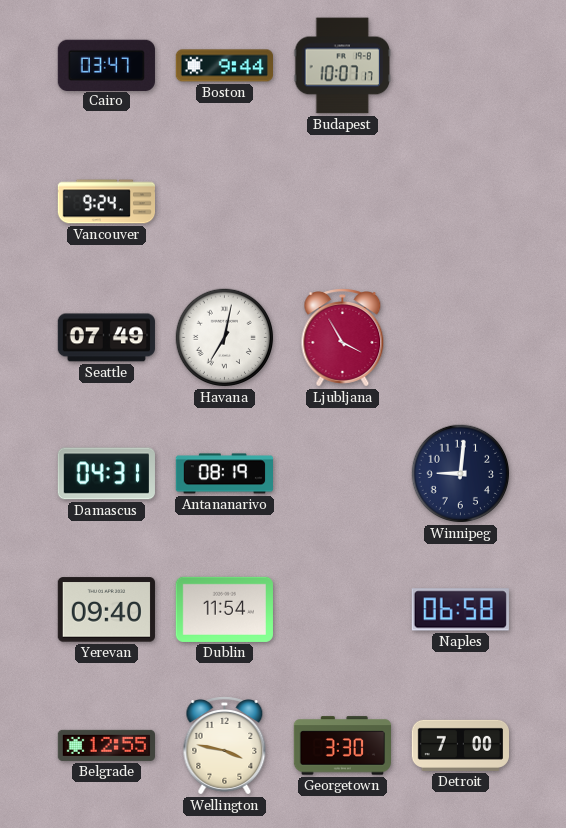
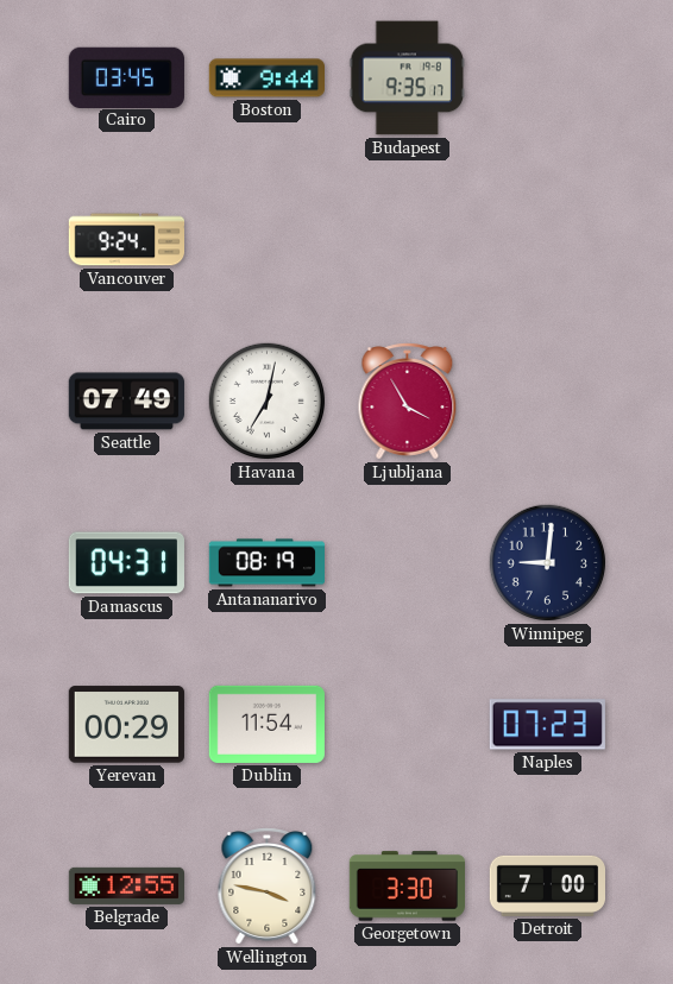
Cairo: 03:47 -> 03:45 (126, 77)
Budapest: 10:07 -> 9:35 (407, 78)
Yerevan: 09:40 -> 00:29 (126, 725)
Naples: 06:58 -> 07:23 (547, 725)
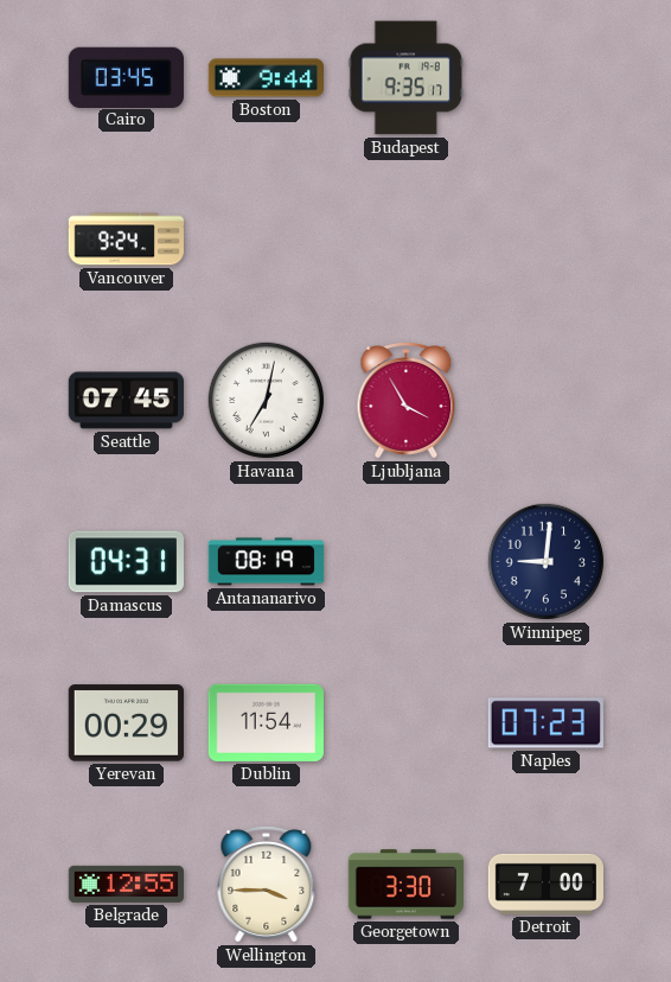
Seattle: 07:49 -> 07:45 (126, 401)
Wellington: 3:47 -> 3:45 (267, 885)
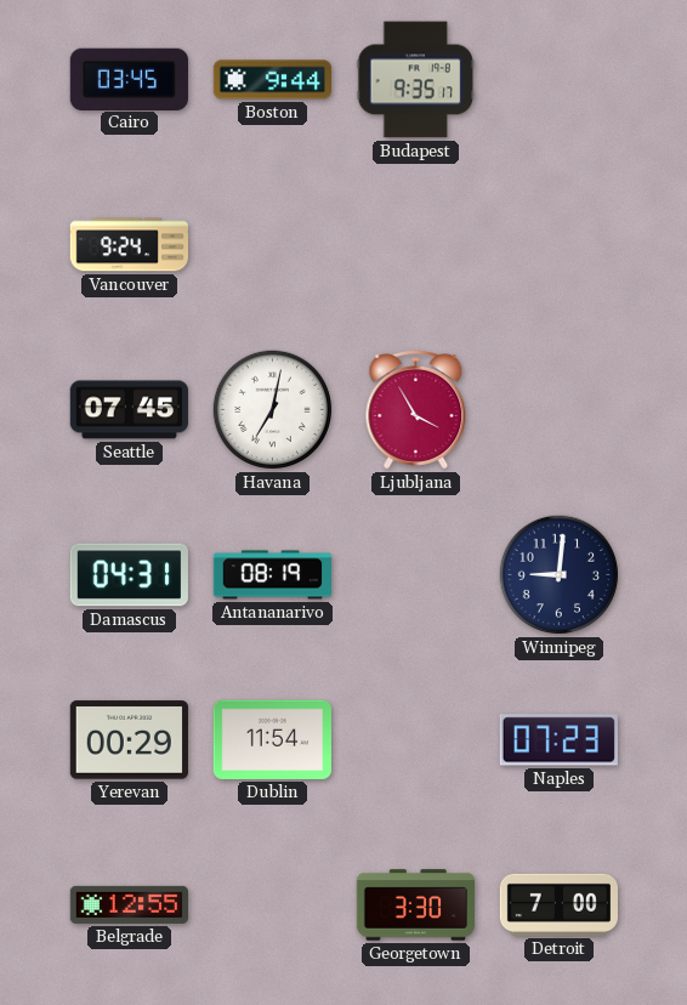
Wellington: 3:45 -> none (267, 885)
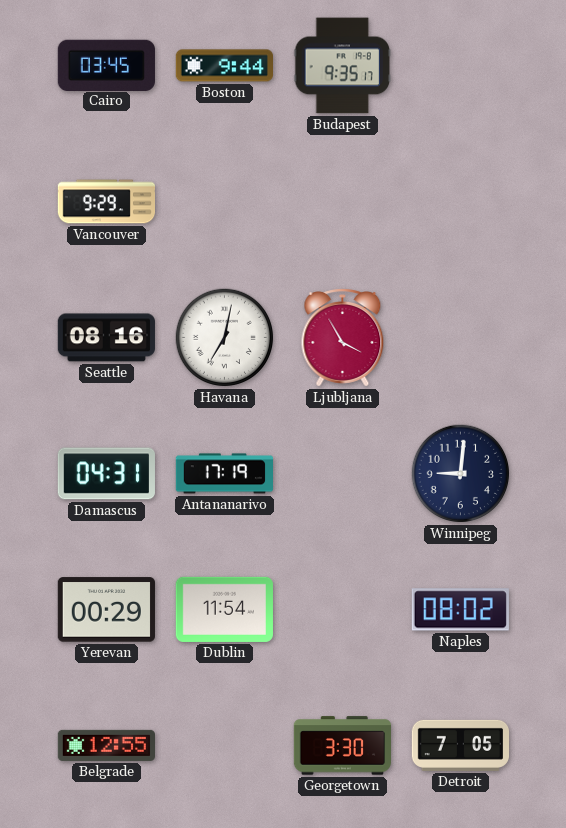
Vancouver: 9:24 -> 9:29 (106, 202)
Seattle: 07:45 -> 08:16 (106, 338)
Antananarivo: 08:19 -> 17:19 (224, 474)
Naples: 07:23 -> 08:02 (460, 610)
Detroit: 7:00 -> 7:05 (461, 745)
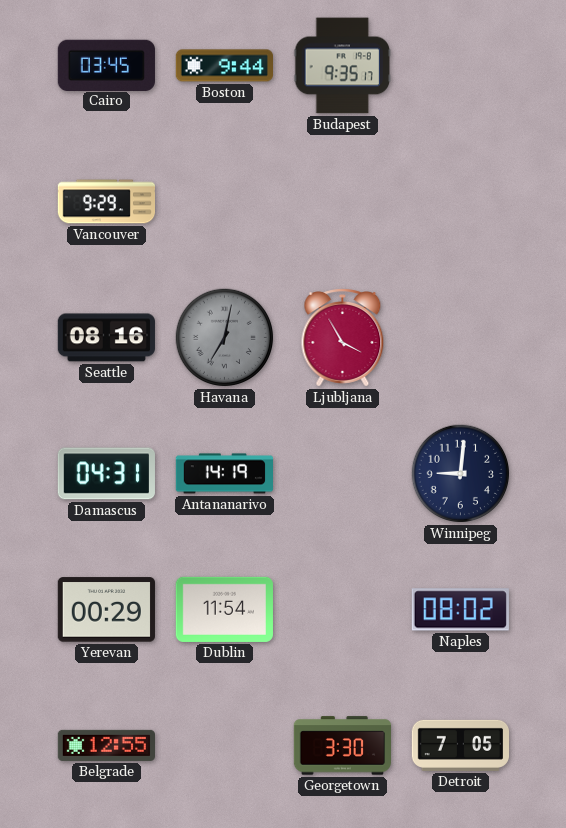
Havana dial: white -> grey (225, 338)
Antananarivo: 17:19 -> 14:19 (224, 474)
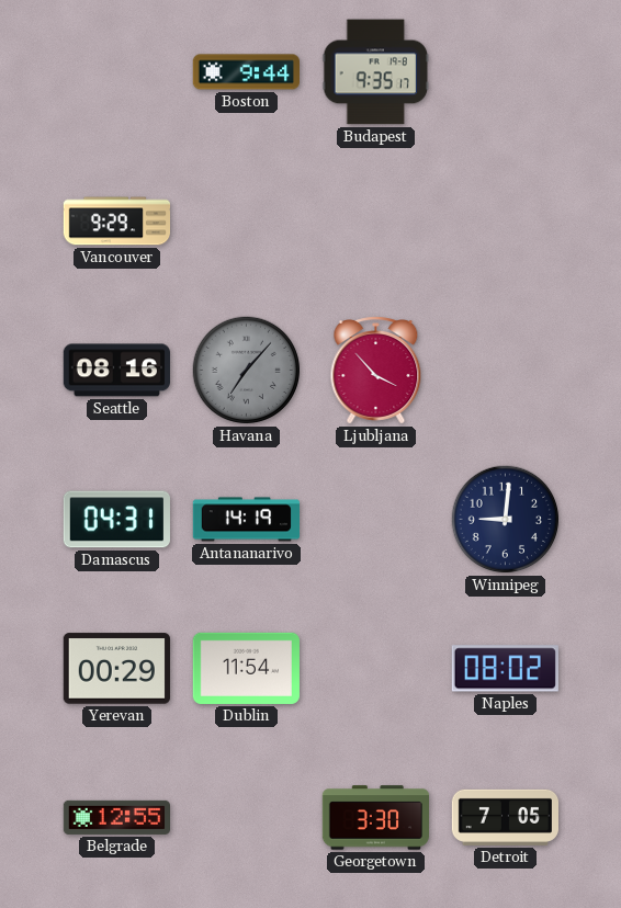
Cairo: 03:45 -> none (106, 65)
Havana: 7:02 -> 7:07 (247, 371)
Ljubljana: 3:55 -> 3:53 (376, 371)
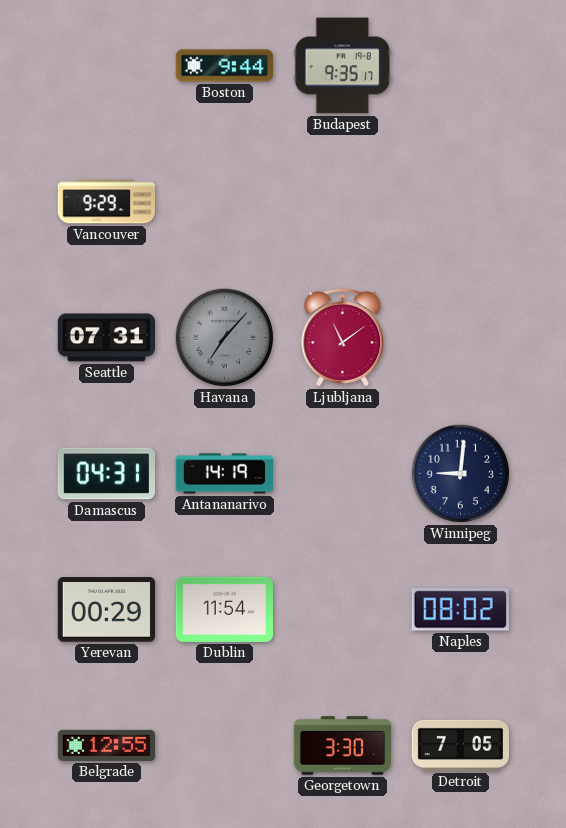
Seattle: 08:16 -> 07:31 (106, 338)
Ljubljana: 3:53 -> 11:09 (343, 338)
